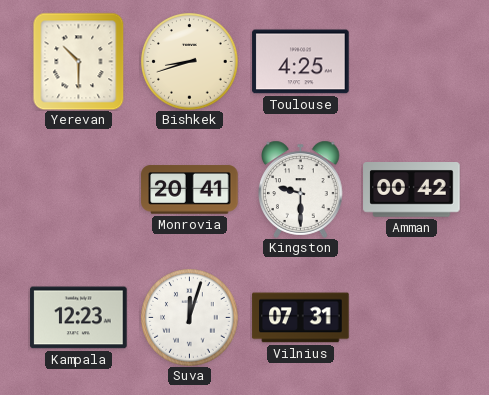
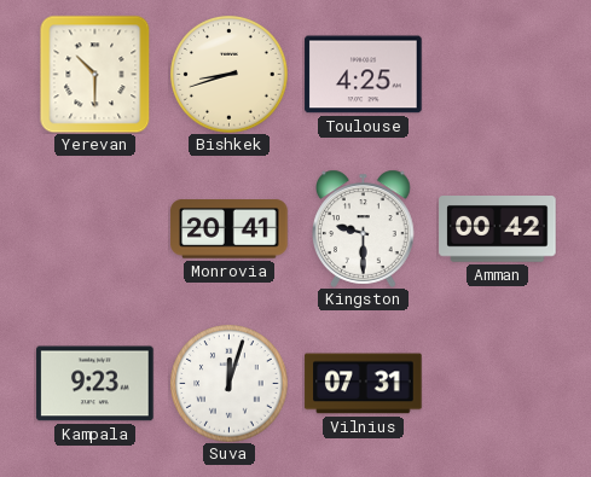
Kampala: 12:23 -> 9:23 (95, 384)
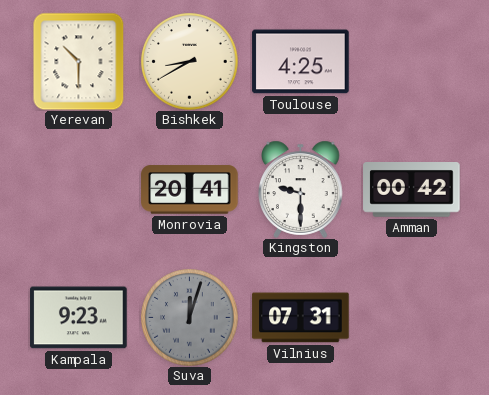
Bishkek: 8:42 -> 8:40 (190, 62)
Suva dial: white -> grey (190, 318)
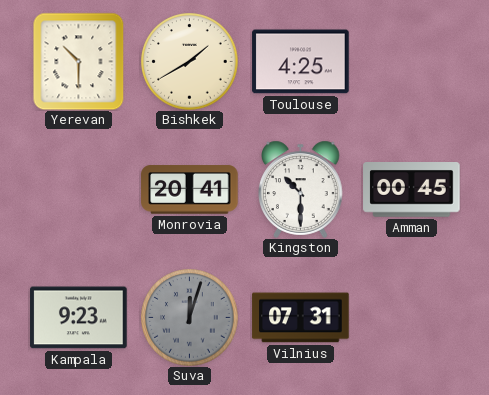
Bishkek: 8:40 -> 1:40 (190, 62)
Kingston: 9:30 -> 10:30 (301, 189)
Amman: 00:42 -> 00:45 (412, 190)
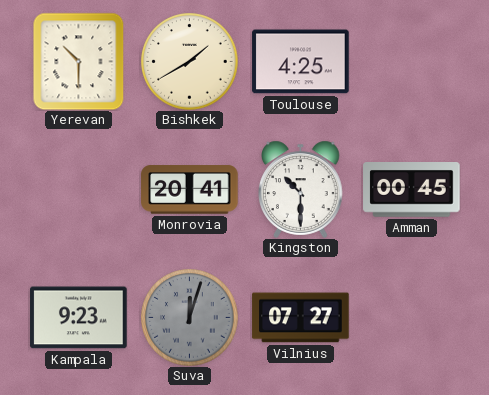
Vilnius: 07:31 -> 07:27 (301, 318)
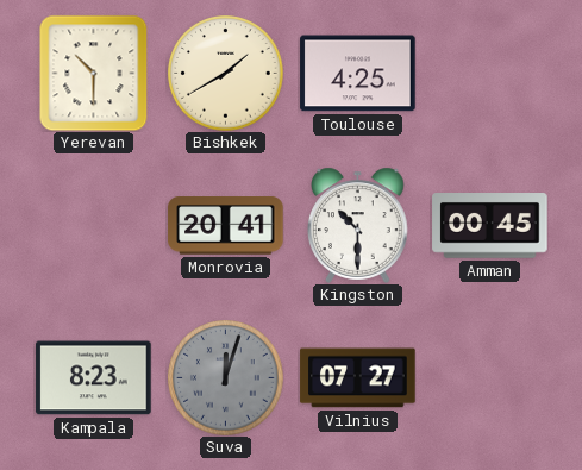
Kampala: 9:23 -> 8:23 (94, 378)
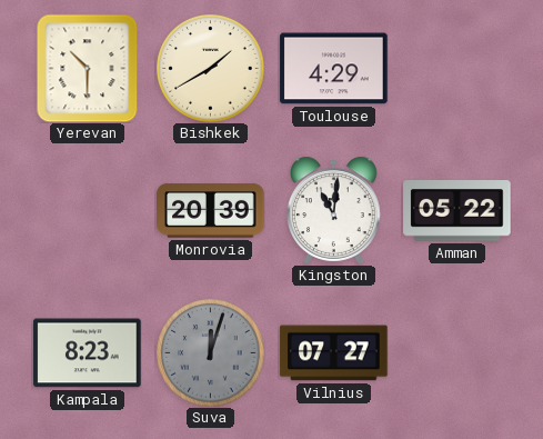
Toulouse: 4:25 -> 4:29 (334, 69)
Monrovia: 20:41 -> 20:39 (211, 211)
Kingston: 10:30 -> 11:01 (334, 210)
Amman: 00:45 -> 05:22 (457, 211)
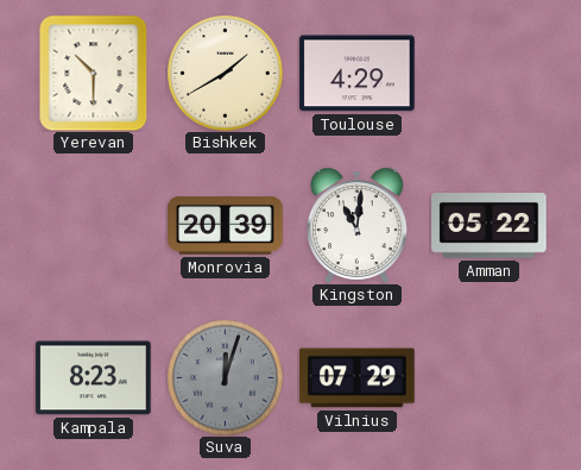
Vilnius: 07:27 -> 07:29 (358, 378)
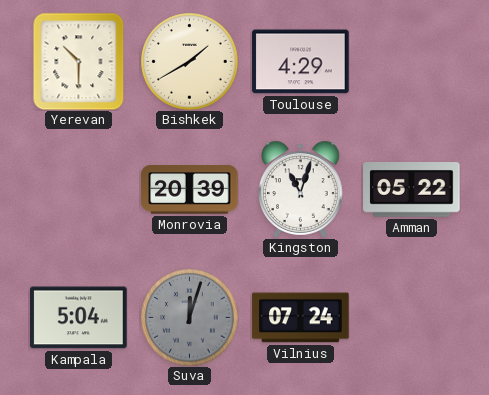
Kingston: 11:01 -> 11:03 (301, 189)
Kampala: 8:23 -> 5:04 (79, 318)
Vilnius: 07:29 -> 07:24 (301, 318)
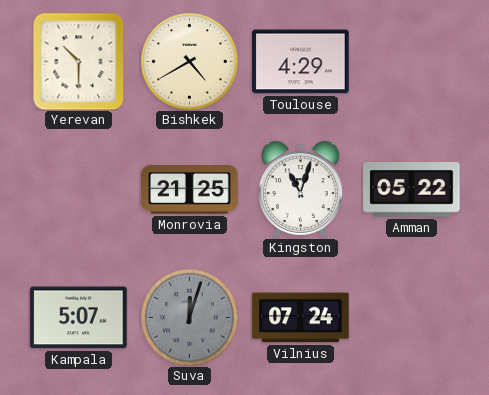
Bishkek: 1:40 -> 4:40 (190, 62)
Monrovia: 20:39 -> 21:25 (190, 190)
Kampala: 5:04 -> 5:07 (79, 318)
